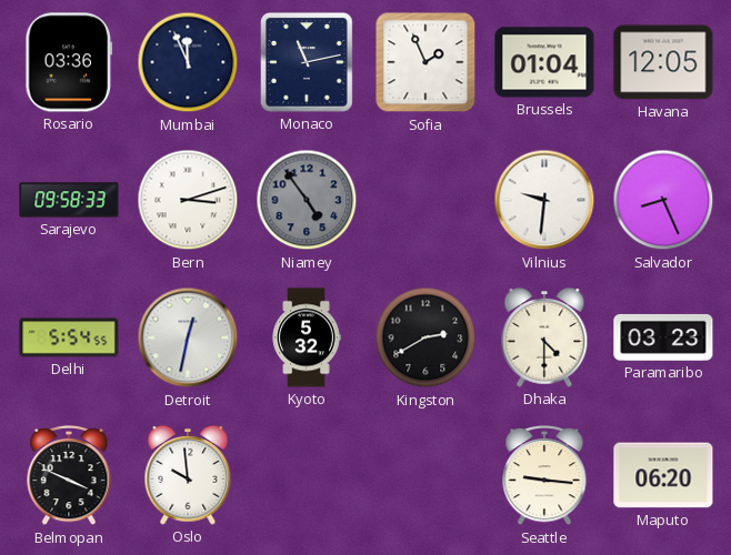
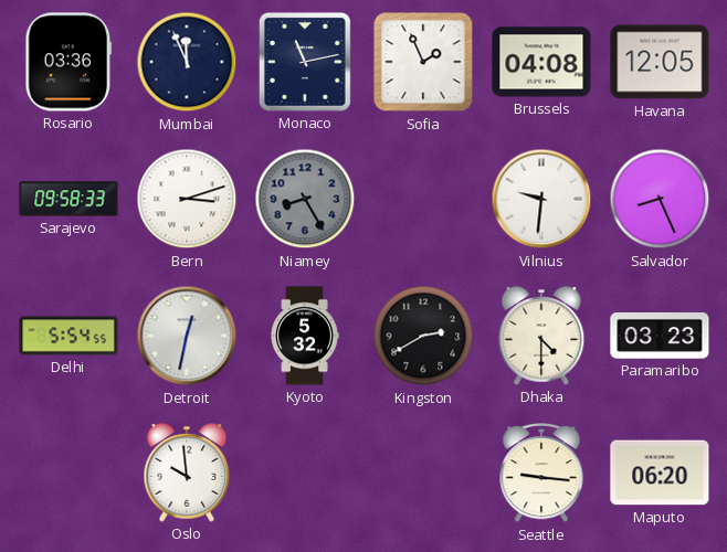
Brussels: 01:04 -> 04:08 (541, 62)
Niamey: 4:54 -> 8:25 (305, 199)
Belmopan: 3:49 -> none (69, 476)
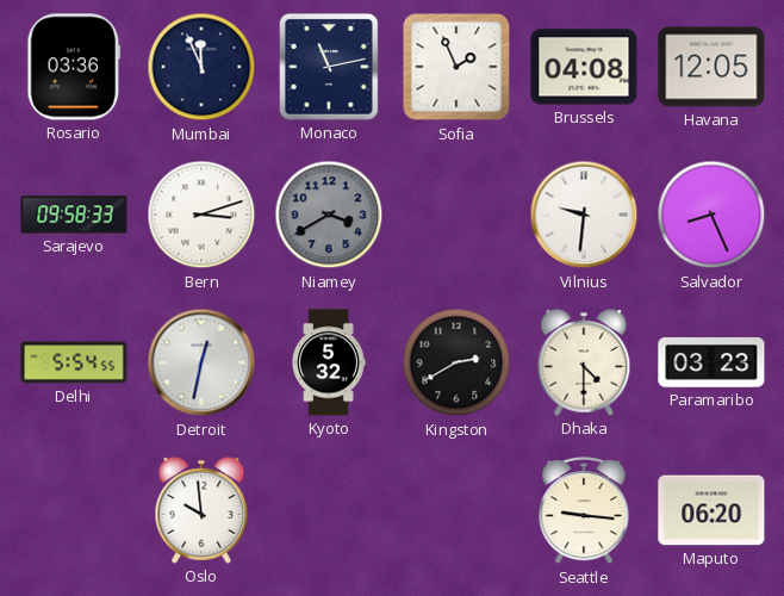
Niamey: 8:25 -> 3:40 (329, 215)
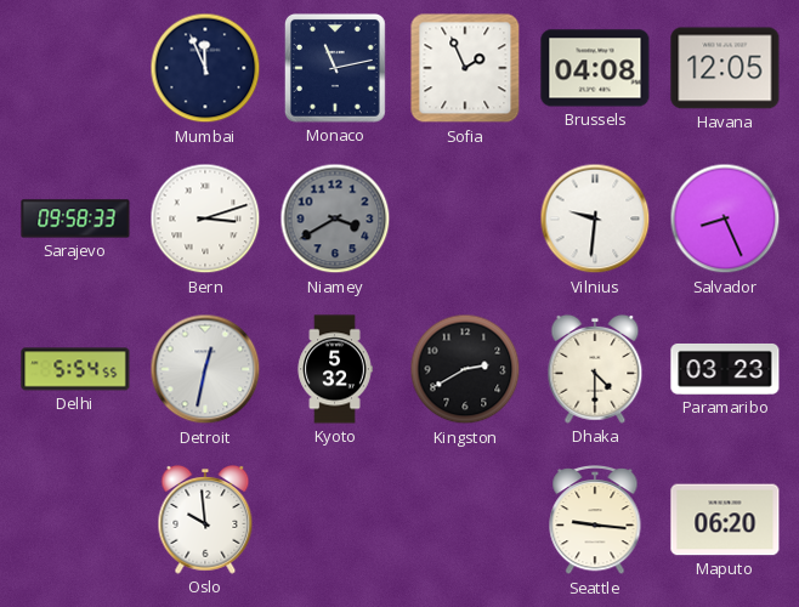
Rosario: 03:36 -> none (74, 67)
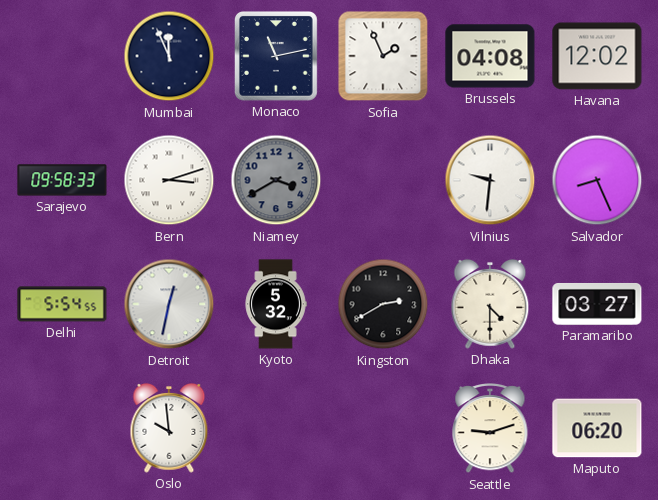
Havana: 12:05 -> 12:02 (597, 56)
Paramaribo: 03:23 -> 03:27 (597, 304)
Seattle: 9:16 -> 9:12 (490, 429)
